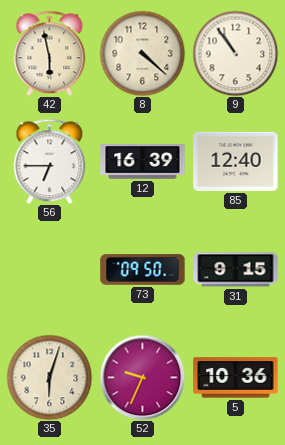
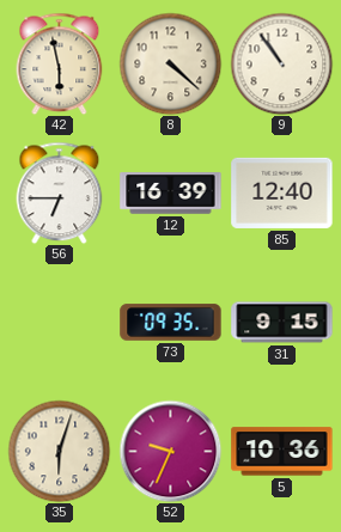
73: 09:50 -> 09:35 (171, 323)
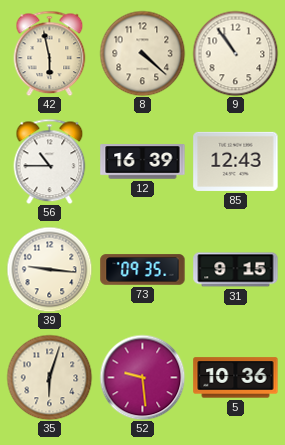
56: 6:45 -> 10:45 (50, 161)
85: 12:40 -> 12:43 (236, 161)
39: none -> 9:16 (49, 269)
52: 9:34 -> 9:29 (142, 377)
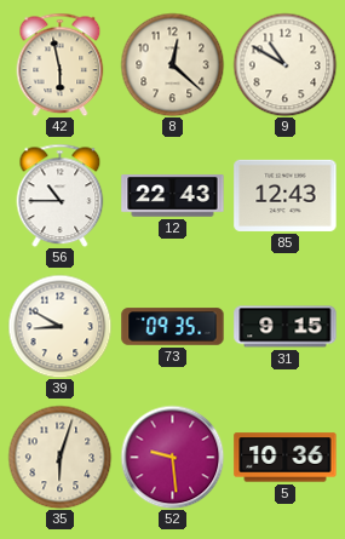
8: 4:22 -> 12:22 (172, 64)
9: 10:54 -> 10:50 (284, 64)
12: 16:39 -> 22:43 (173, 196)
39: 9:16 -> 8:50 (59, 326)
